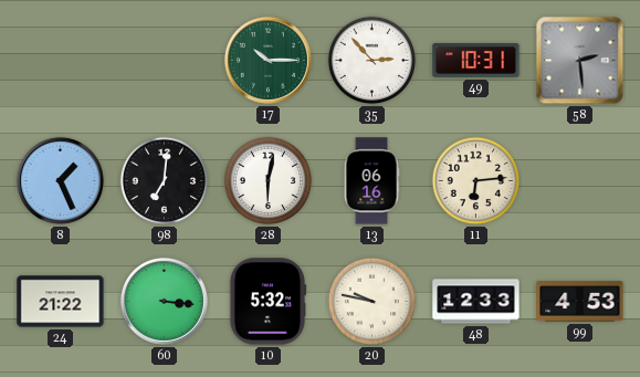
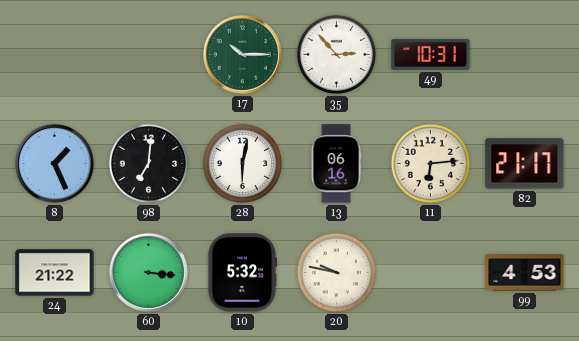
58: 2:29 -> none (580, 61)
82: none -> 21:17 (525, 164)
48: 12:33 -> none (476, 302)
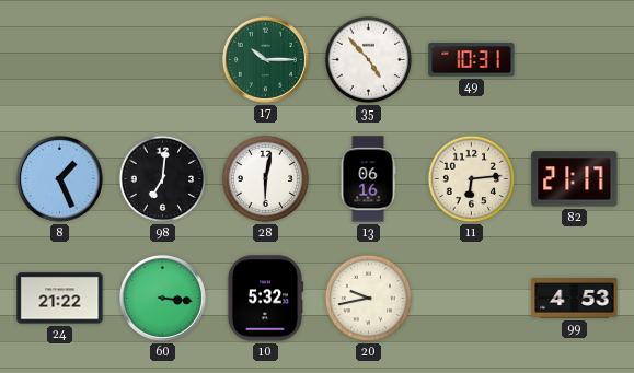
35: 2:53 -> 4:53 (369, 60)
20: 9:47 -> 9:43 (369, 299)
